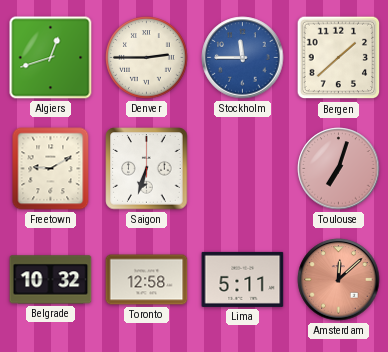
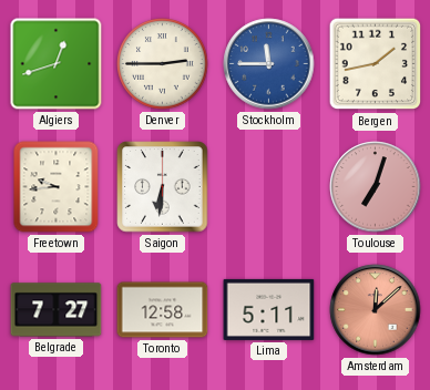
Bergen: 1:38 -> 1:43 (376, 64)
Freetown: 9:10 -> 9:44 (57, 187)
Saigon: 6:33 -> 6:31 (163, 187)
Belgrade: 10:32 -> 7:27 (57, 310)
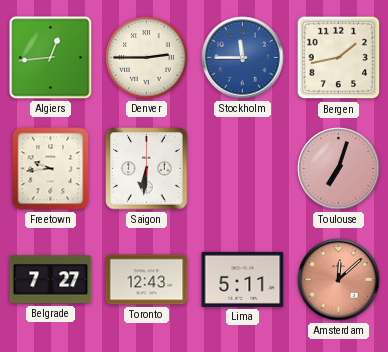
Algiers: 12:42 -> 12:44 (51, 58)
Toronto: 12:58 -> 12:43 (147, 280)
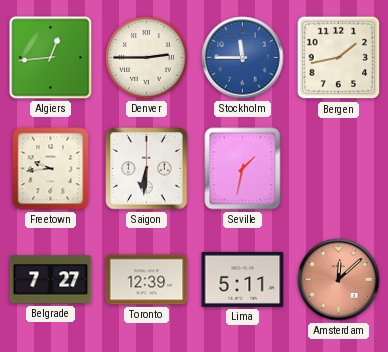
Seville: none -> 1:32 (243, 169)
Toulouse: 7:03 -> none (339, 169)
Toronto: 12:43 -> 12:39 (147, 280)
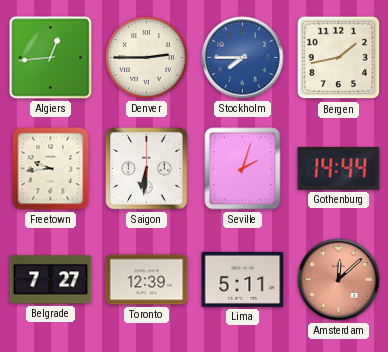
Stockholm: 11:45 -> 7:45 (243, 58)
Seville: 1:32 -> 2:03 (243, 169)
Gothenburg: none -> 14:44 (339, 168)
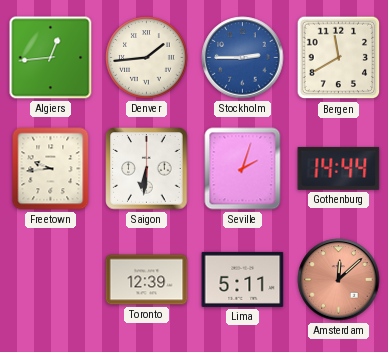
Denver: 2:45 -> 1:44 (147, 58)
Stockholm: 7:45 -> 2:45 (243, 58)
Bergen: 1:43 -> 11:40 (339, 58)
Belgrade: 7:27 -> none (51, 280)
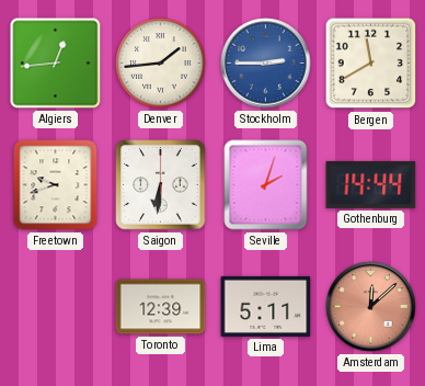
Freetown: 9:44 -> 9:42 (56, 185)
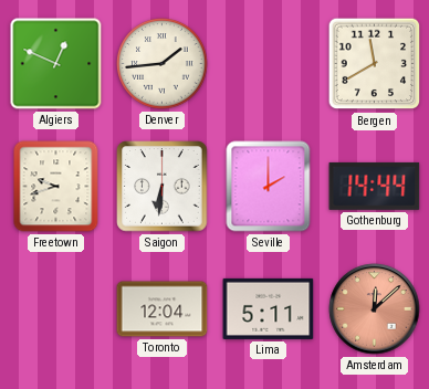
Algiers: 12:44 -> 12:49 (56, 64)
Stockholm: 2:45 -> none (266, 64)
Seville: 2:03 -> 2:00 (269, 187)
Toronto: 12:39 -> 12:04 (163, 309)
